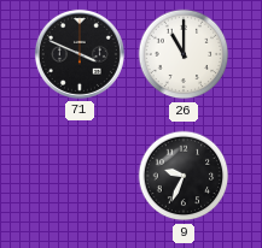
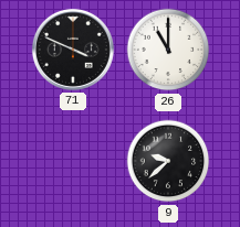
9: 9:34 -> 9:38 (168, 161)
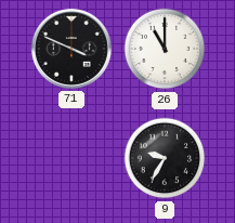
9: 9:38 -> 9:35 (165, 158)
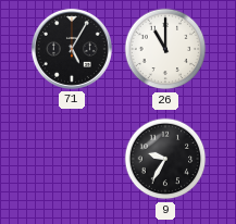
71: 3:49 -> 5:05 (72, 49)
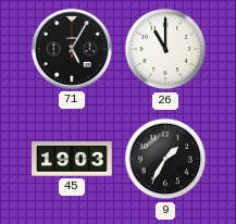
45: none -> 19:03 (72, 159)
9: 9:35 -> 1:35 (165, 159)
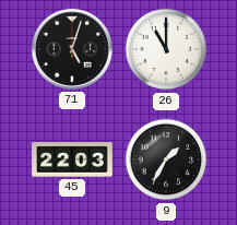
71: 5:05 -> 5:03 (72, 49)
45: 19:03 -> 22:03 (72, 159)
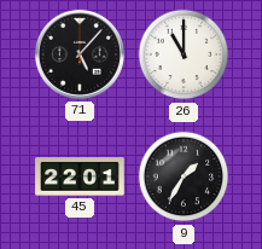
71: 5:03 -> 5:07 (80, 54)
45: 22:03 -> 22:01 (80, 176)
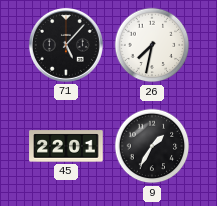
26: 11:00 -> 7:32 (152, 45)
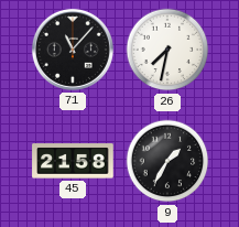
71: 5:07 -> 11:07 (73, 50)
45: 22:01 -> 21:58 (73, 161)
